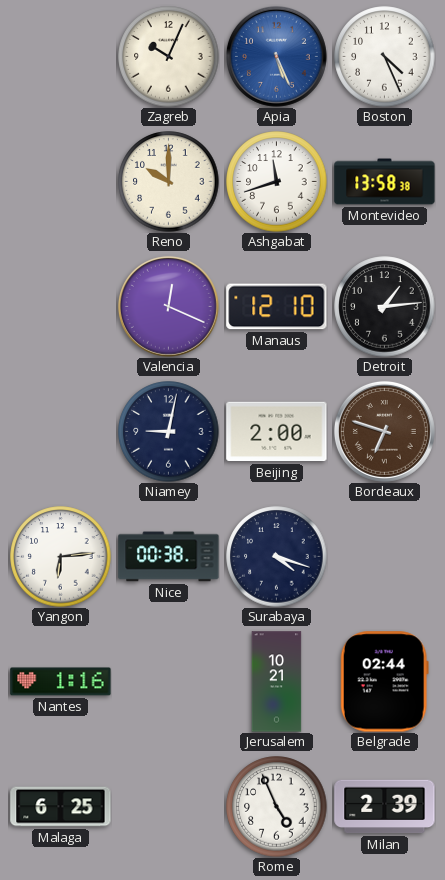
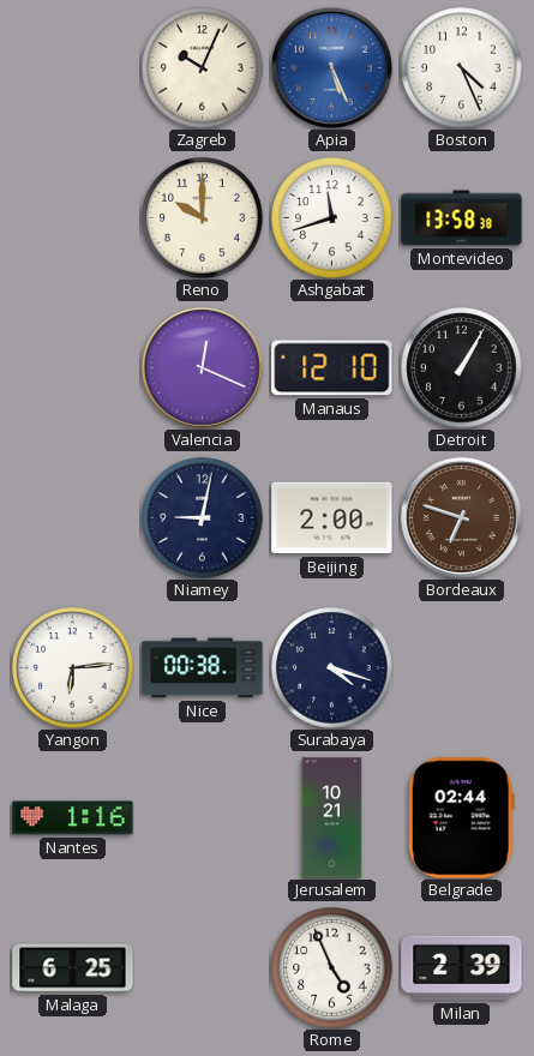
Detroit: 1:14 -> 1:05 (462, 368)
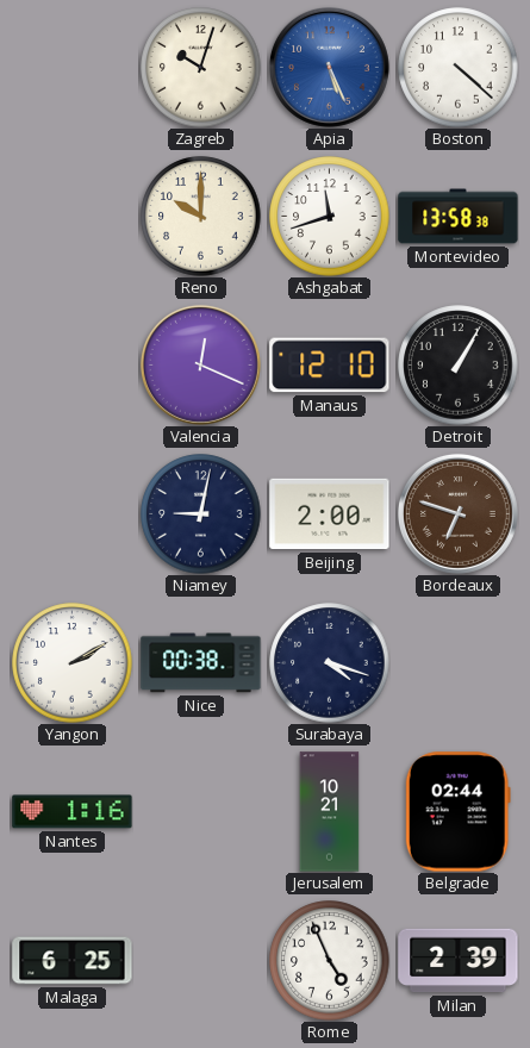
Zagreb: 10:04 -> 10:03 (201, 68)
Boston: 4:26 -> 4:22 (459, 68)
Yangon: 6:14 -> 2:10 (73, 663)
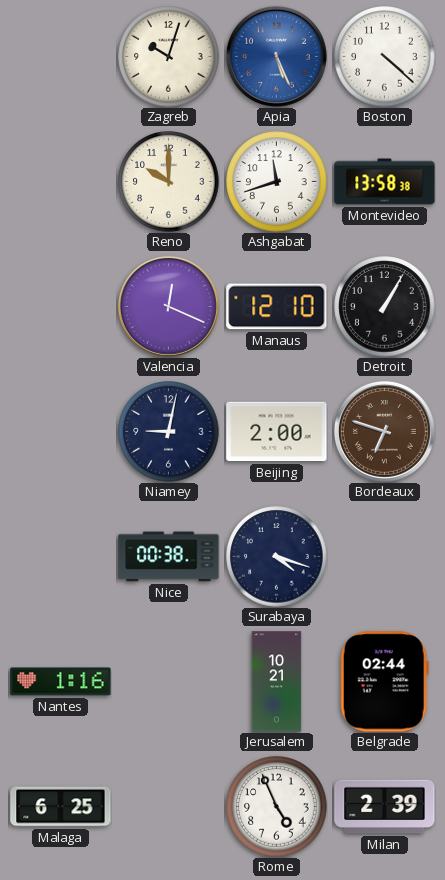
Yangon: 2:10 -> none (73, 663)
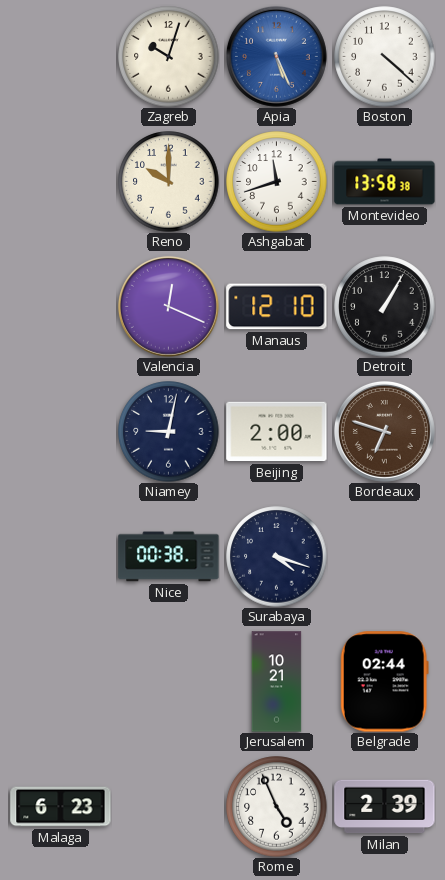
Nantes: 1:16 -> none (61, 682)
Malaga: 6:25 -> 6:23 (61, 807)
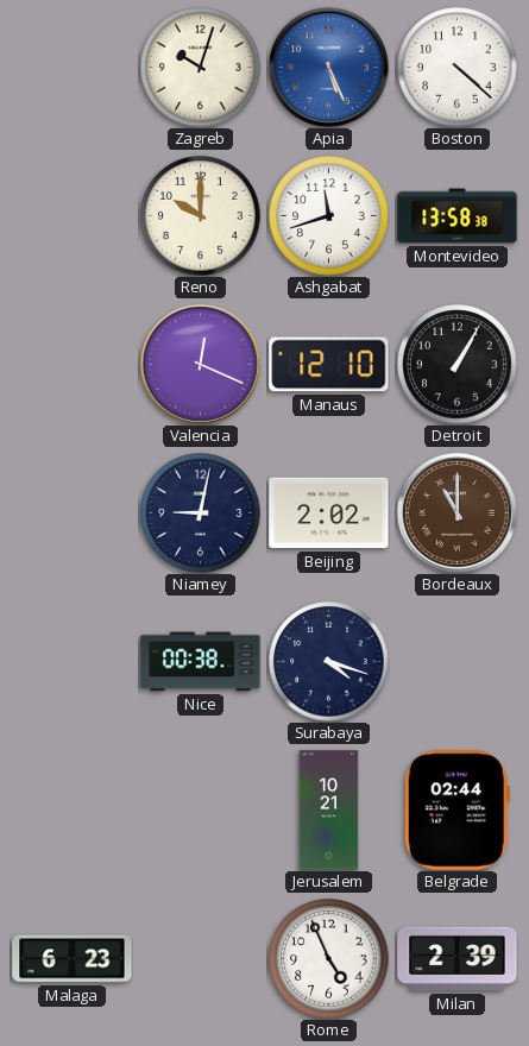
Beijing: 2:00 -> 2:02 (329, 513)
Bordeaux: 6:48 -> 11:00 (456, 512)
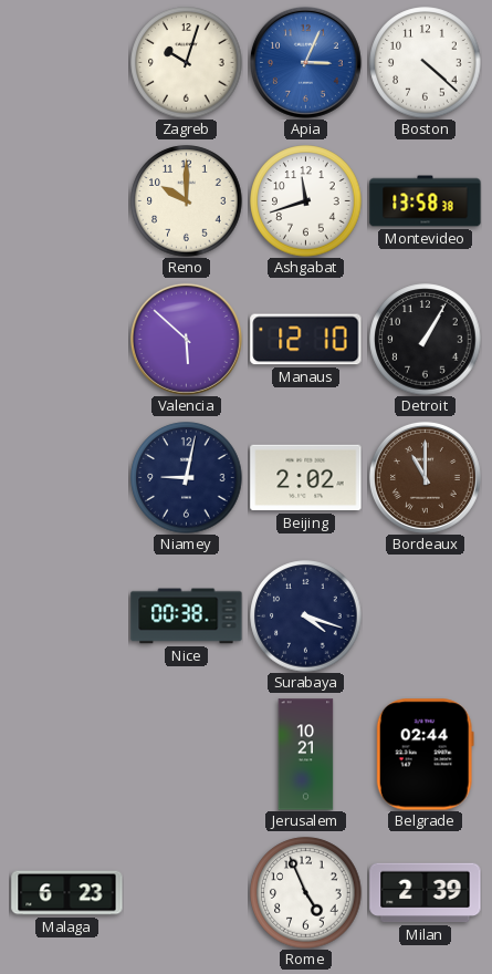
Apia: 5:26 -> 3:04 (305, 62)
Valencia: 12:19 -> 5:52 (186, 339)
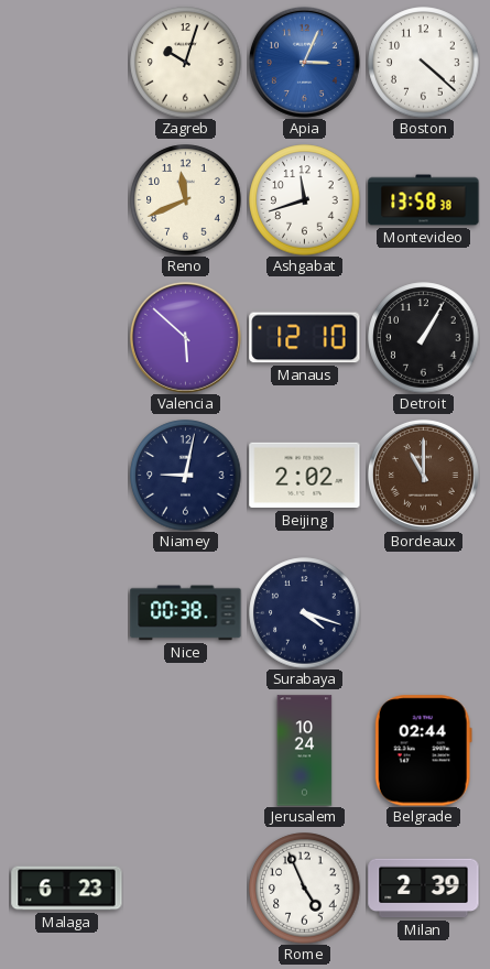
Reno: 10:00 -> 11:41 (186, 200)
Jerusalem: 10:21 -> 10:24 (305, 751)
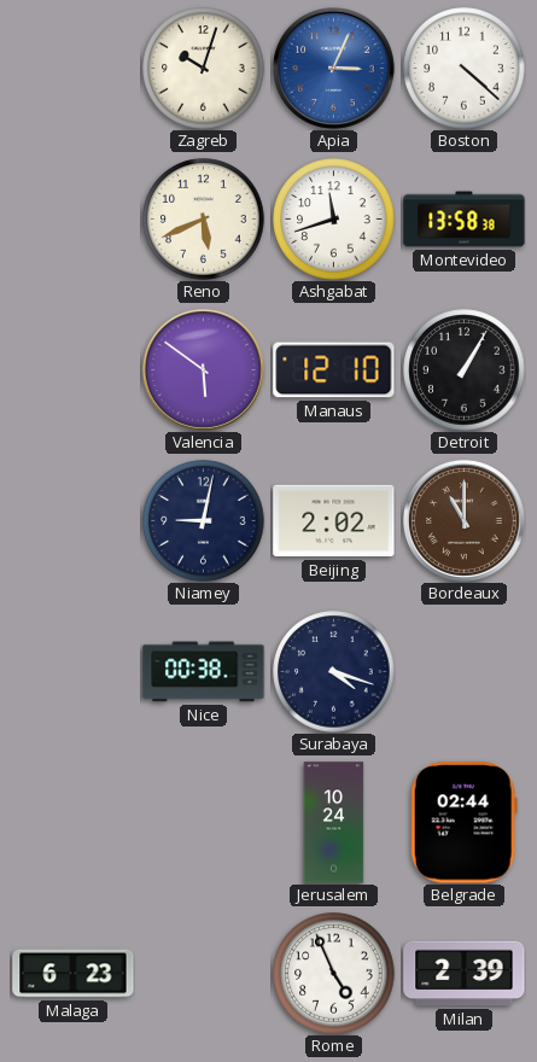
Reno: 11:41 -> 5:41 (204, 220)
Valencia: 5:52 -> 5:51 (203, 369)
